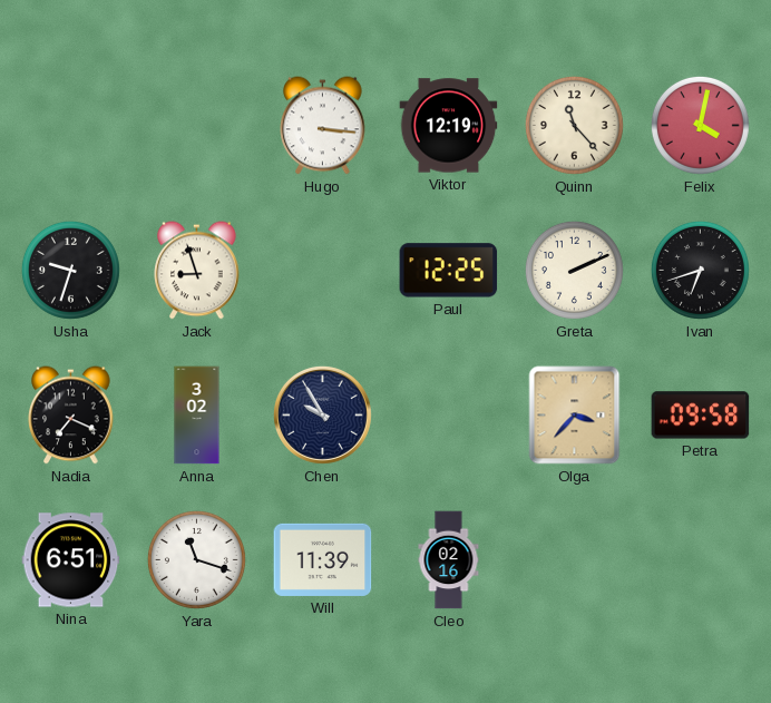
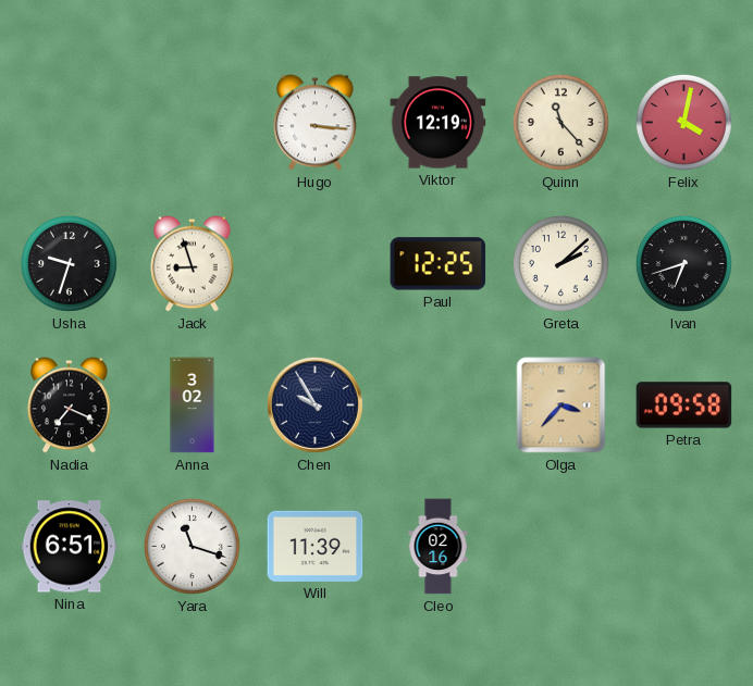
Greta: 2:11 -> 2:08 (560, 263)
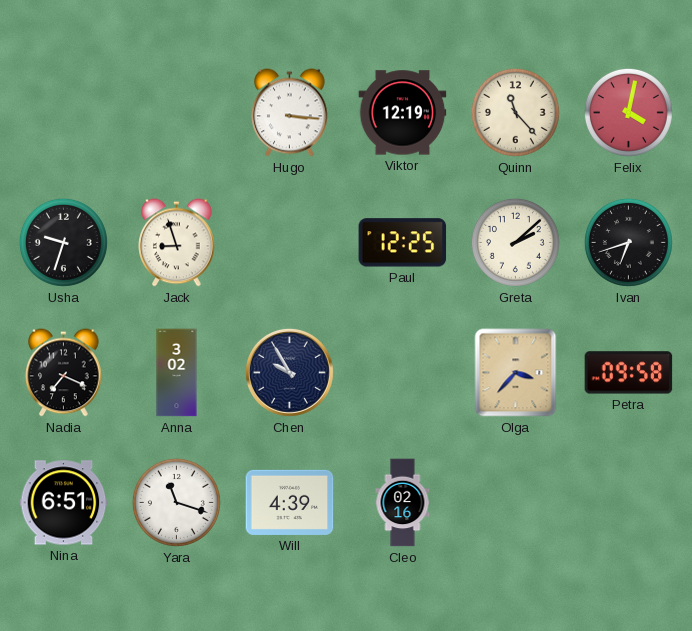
Will: 11:39 -> 4:39 (290, 502)
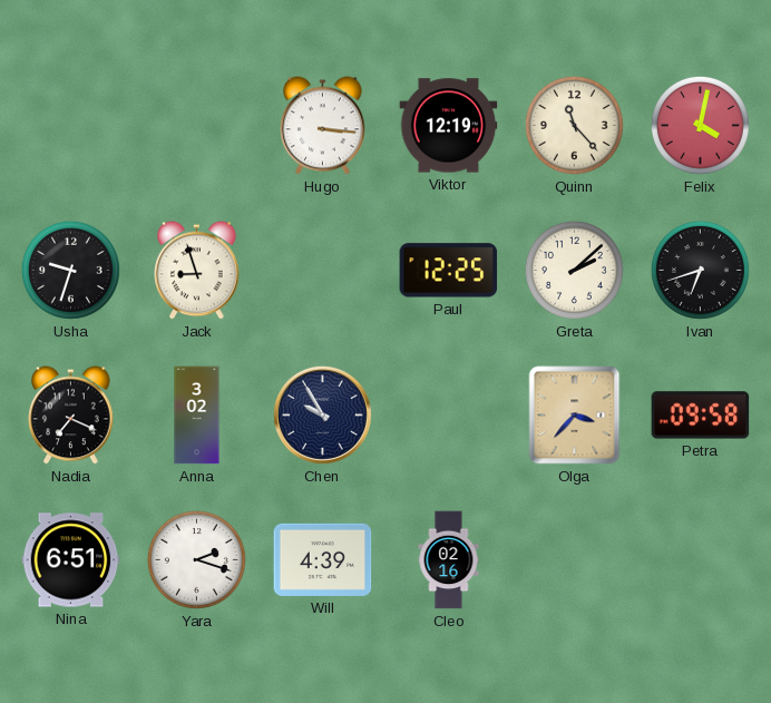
Yara: 11:18 -> 2:18 (196, 559)
